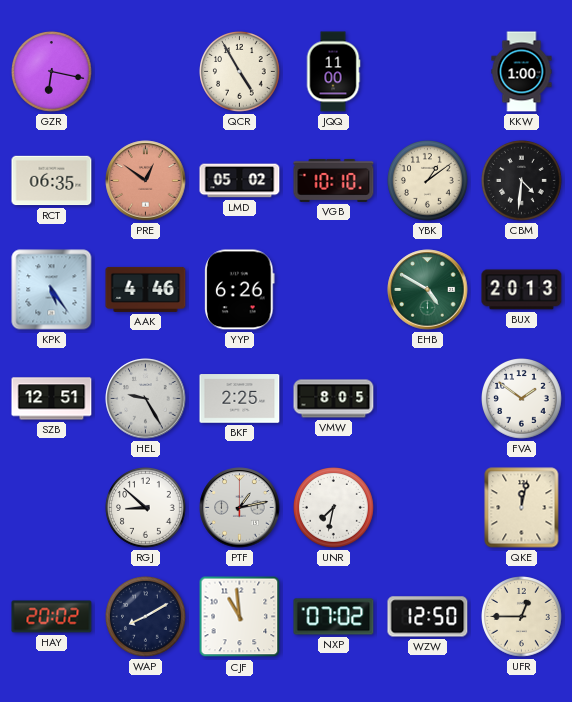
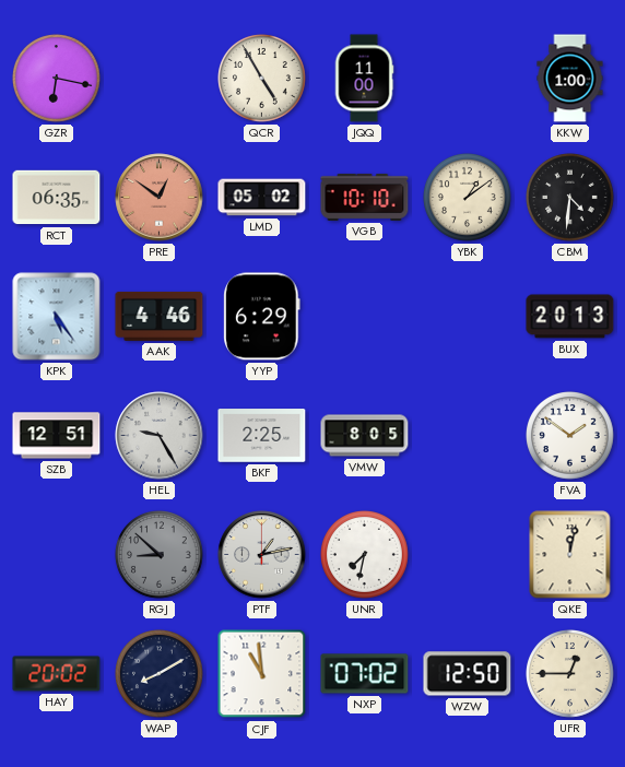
YYP: 6:26 -> 6:29 (262, 317)
EHB: 4:50 -> none (428, 290)
RGJ dial: white -> grey (160, 555)
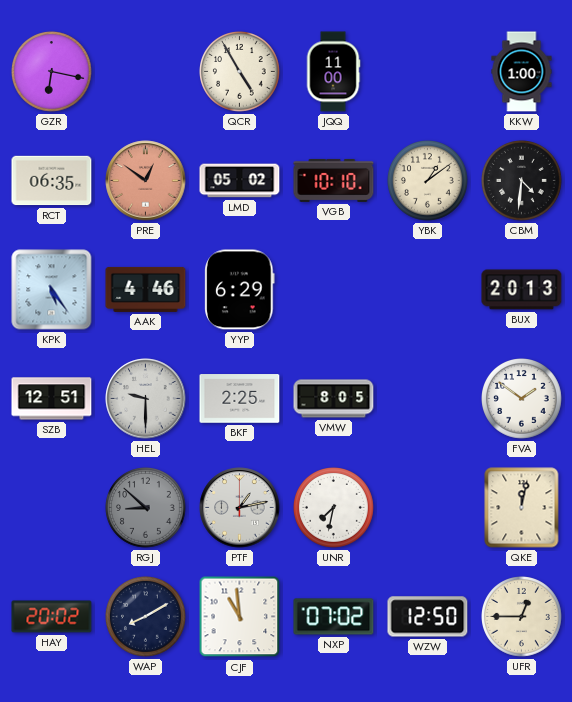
HEL: 9:25 -> 9:30 (146, 399)
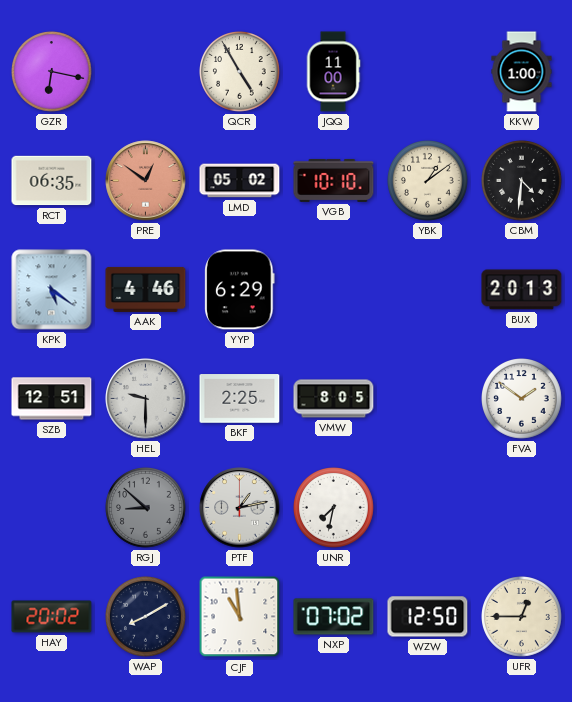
KPK: 5:24 -> 5:21 (52, 290)
QKE: 12:02 -> none (522, 508)
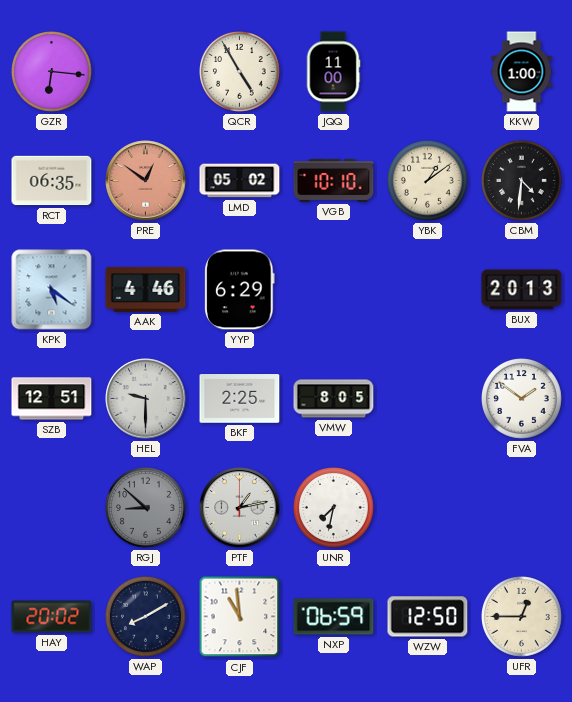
GZR: 6:17 -> 6:16 (52, 72)
NXP: 07:02 -> 06:59 (334, 617)
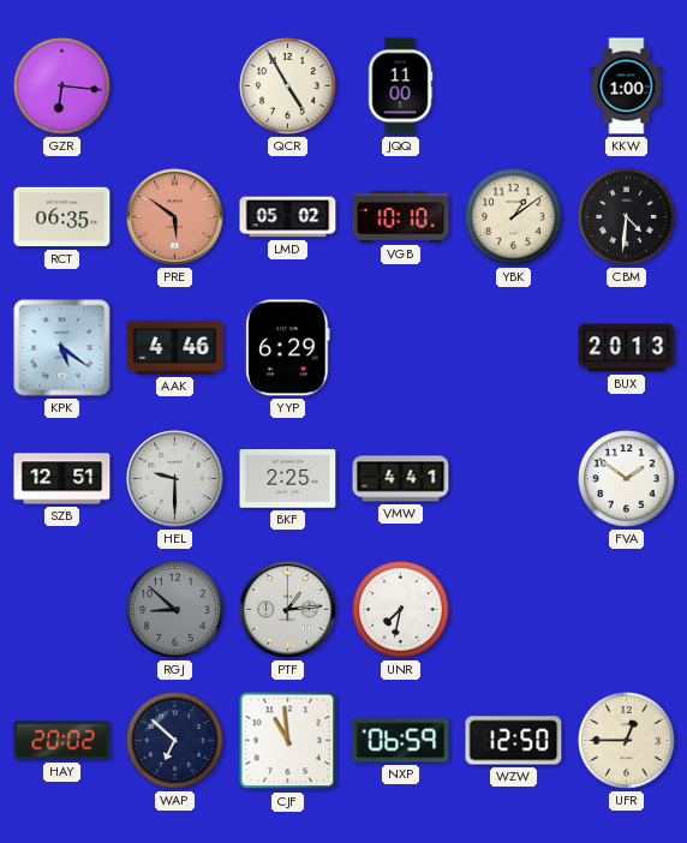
PRE: 12:51 -> 5:51 (175, 217)
VMW: 8:05 -> 4:41 (401, 479)
PTF: 1:13 -> 1:14 (288, 610)
WAP: 8:10 -> 6:52 (175, 741)
